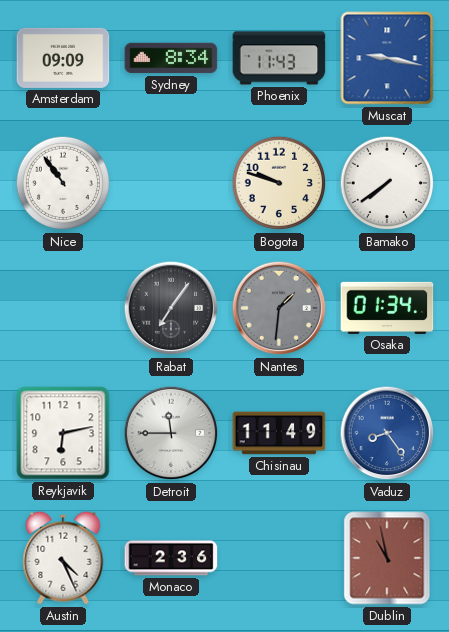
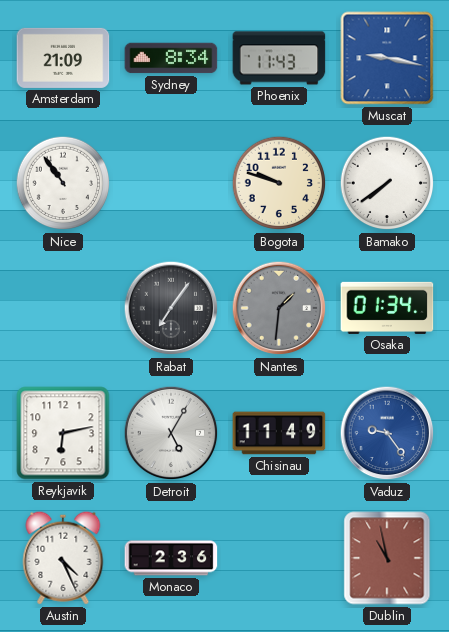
Amsterdam: 09:09 -> 21:09 (63, 58)
Detroit: 11:45 -> 5:05 (171, 433)
Vaduz: 8:24 -> 9:24 (387, 433)
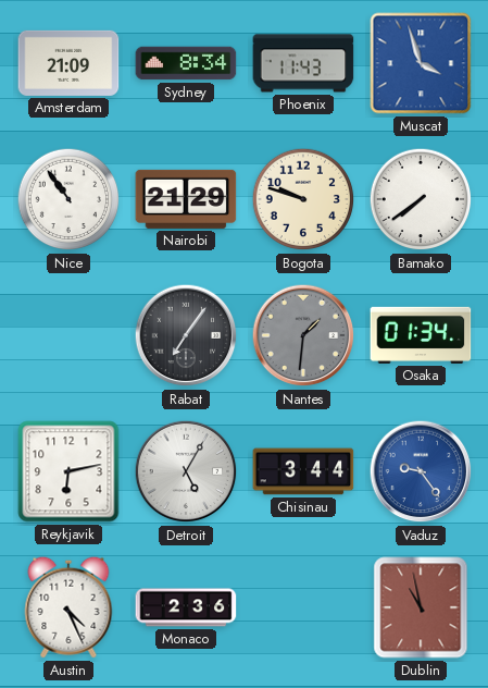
Muscat: 9:17 -> 3:57 (421, 63)
Nairobi: none -> 21:29 (186, 199)
Chisinau: 11:49 -> 3:44 (303, 471)
